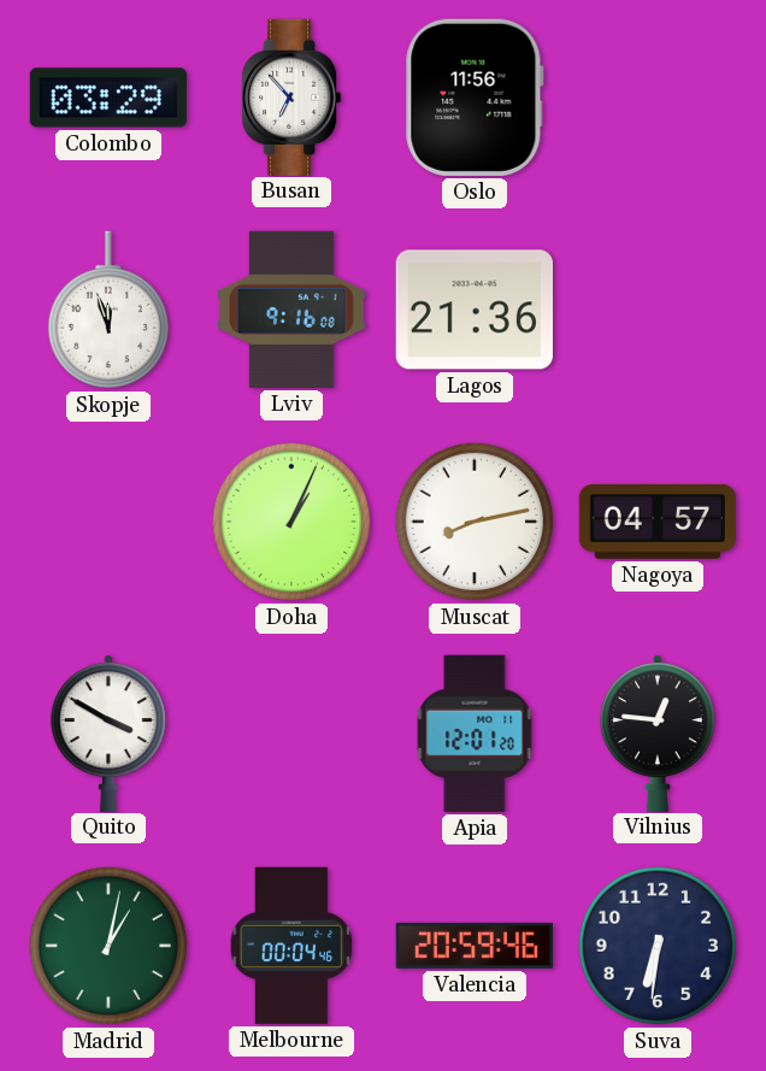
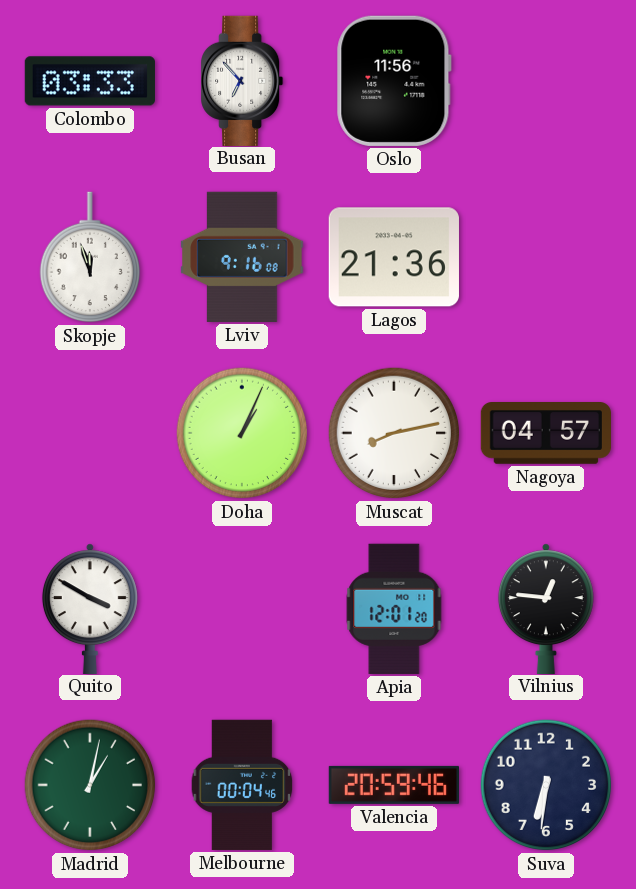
Colombo: 03:29 -> 03:33 (90, 81)
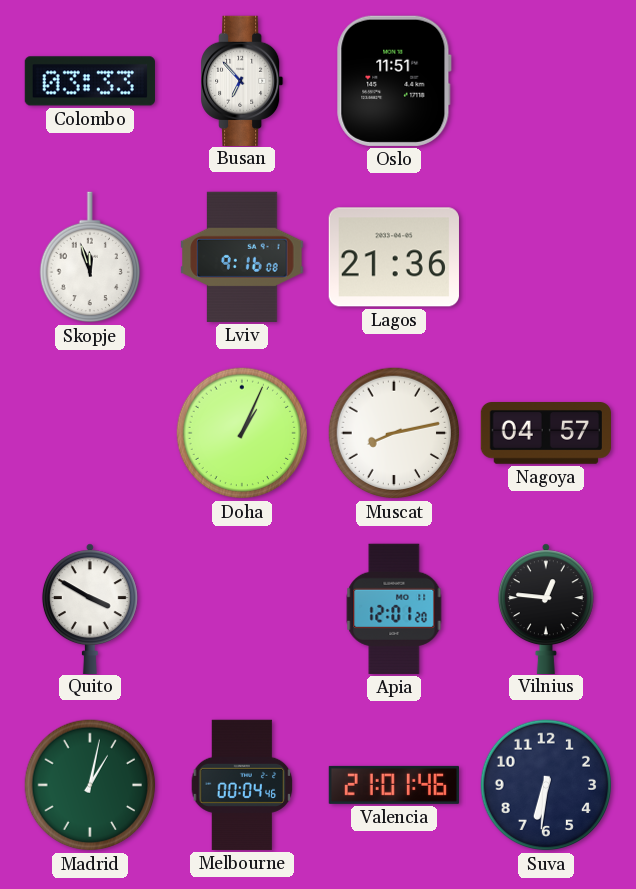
Oslo: 11:56 -> 11:51 (394, 81)
Valencia: 20:59 -> 21:01 (393, 785)
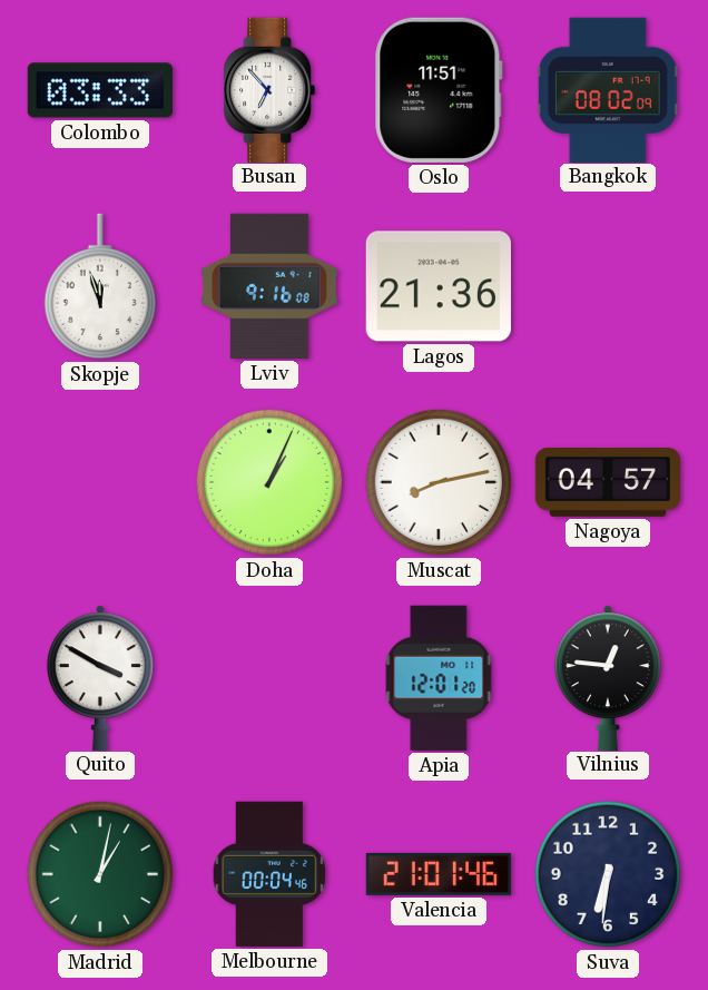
Bangkok: none -> 08:02 (608, 89)
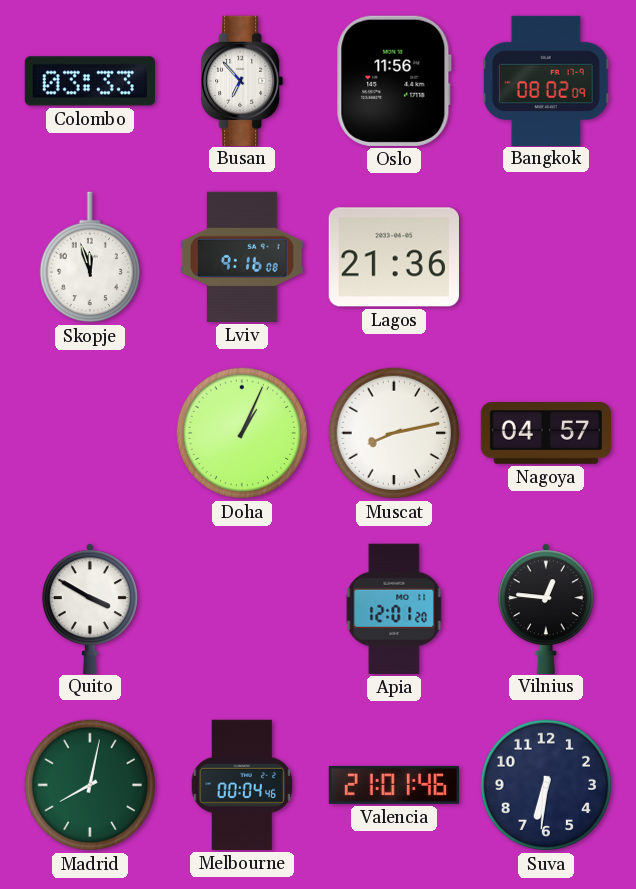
Oslo: 11:51 -> 11:56 (394, 81)
Madrid: 1:02 -> 8:02 (90, 785)
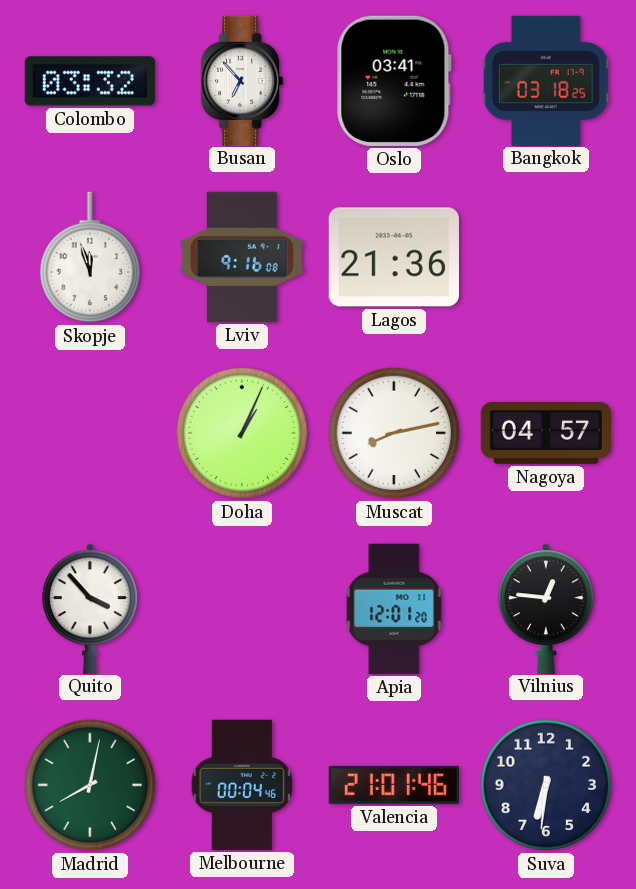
Colombo: 03:33 -> 03:32 (90, 81)
Oslo: 11:56 -> 03:41 (394, 81)
Bangkok: 08:02 -> 03:18 (546, 80)
Quito: 3:50 -> 3:53 (90, 608)
